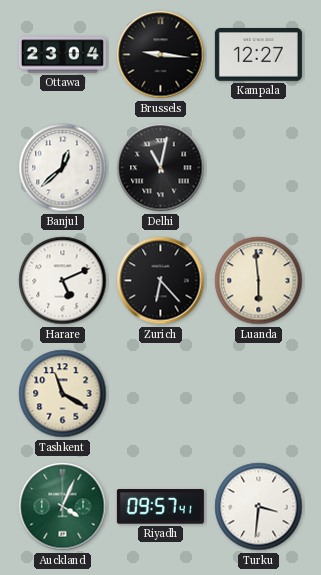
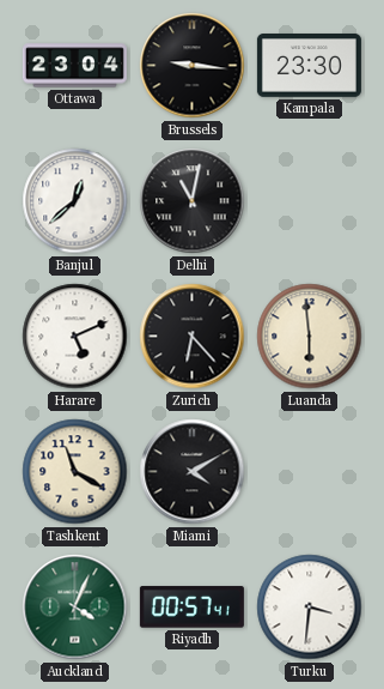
Kampala: 12:27 -> 23:30 (309, 66)
Miami: none -> 4:10 (193, 472)
Riyadh: 09:57 -> 00:57 (191, 608)
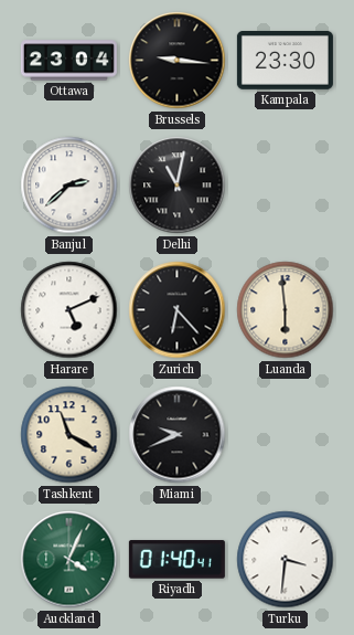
Banjul: 12:38 -> 2:38 (69, 186)
Miami: 4:10 -> 9:41 (178, 435)
Riyadh: 00:57 -> 01:40 (176, 560)
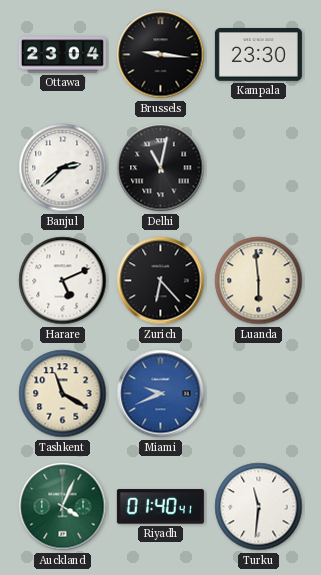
Miami dial: black -> blue (161, 394)
Turku: 3:31 -> 11:31 (259, 507)
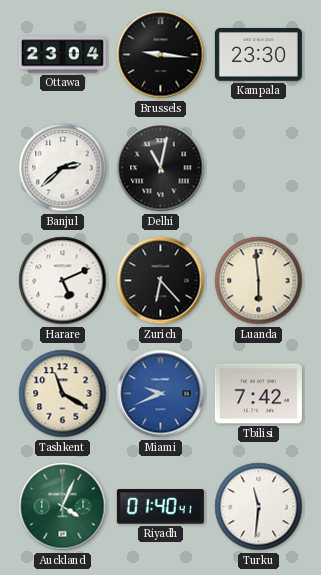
Tbilisi: none -> 7:42 (258, 394)
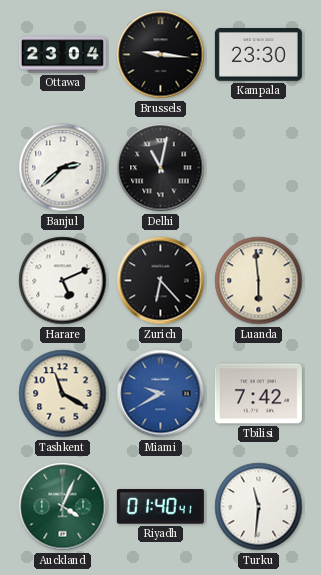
Miami: 9:41 -> 9:40 (161, 394)
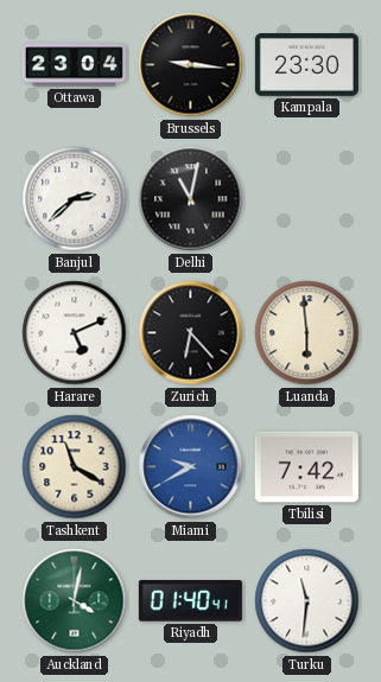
Auckland: 4:04 -> 4:02 (75, 601)
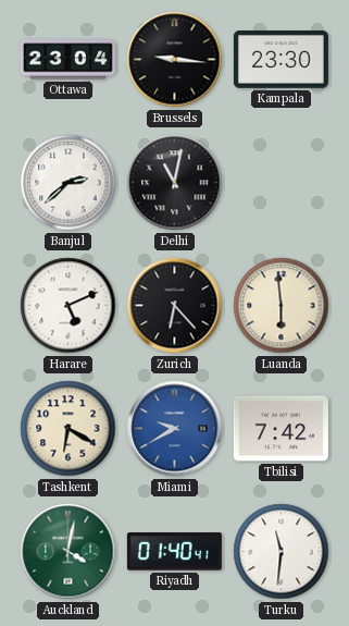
Tashkent: 11:20 -> 6:20 (68, 429)
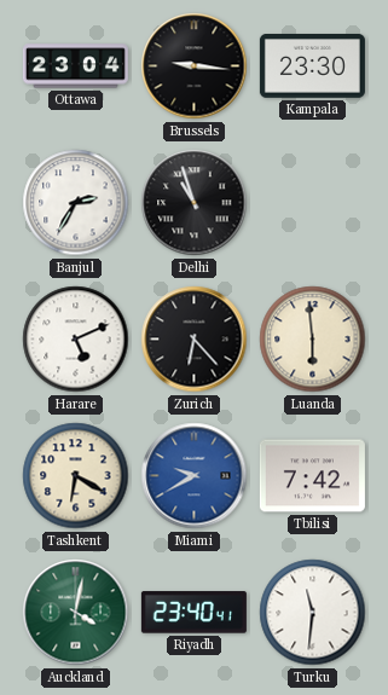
Banjul: 2:38 -> 2:35 (76, 203)
Delhi: 11:02 -> 10:57 (195, 203)
Riyadh: 01:40 -> 23:40 (193, 613)
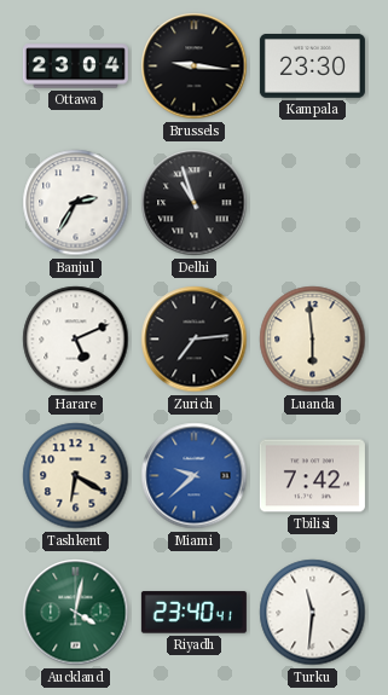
Zurich: 6:23 -> 7:14 (195, 340)
Miami: 9:40 -> 9:38 (195, 476)
